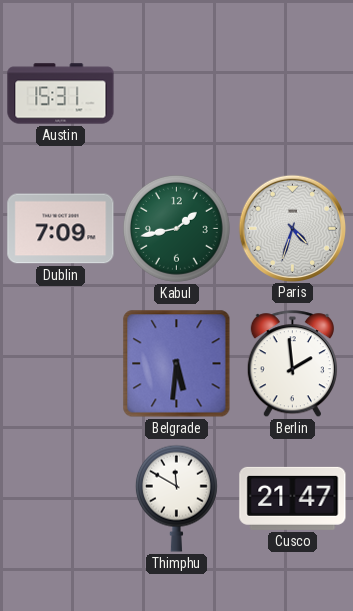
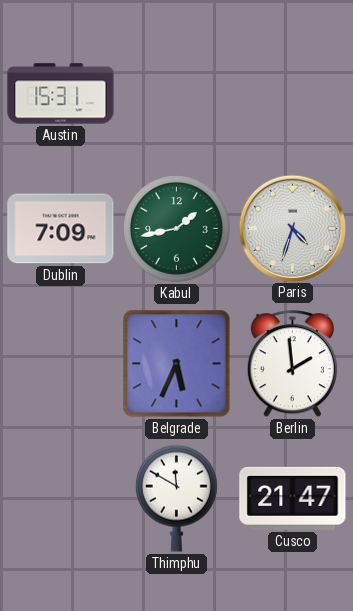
Belgrade: 5:31 -> 5:34 (177, 364)
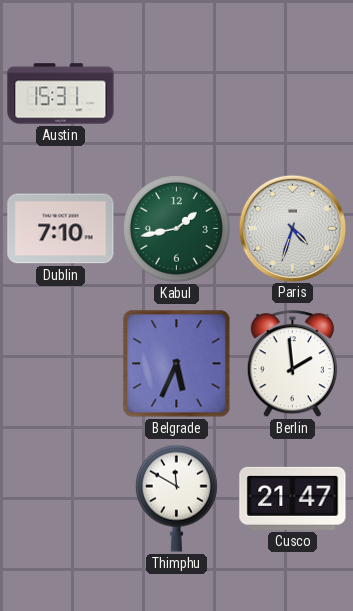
Dublin: 7:09 -> 7:10 (61, 229)
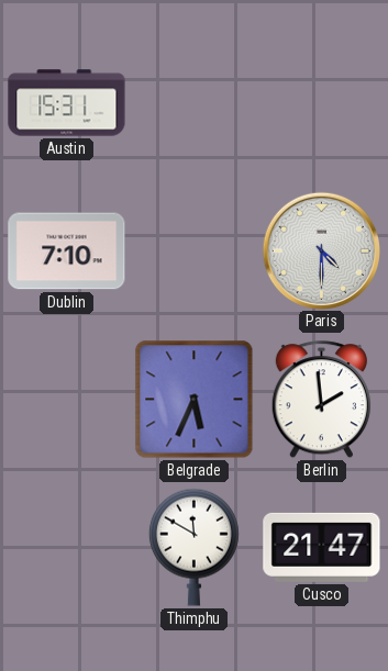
Kabul: 1:43 -> none (176, 228)
Paris: 4:33 -> 4:30 (321, 250)
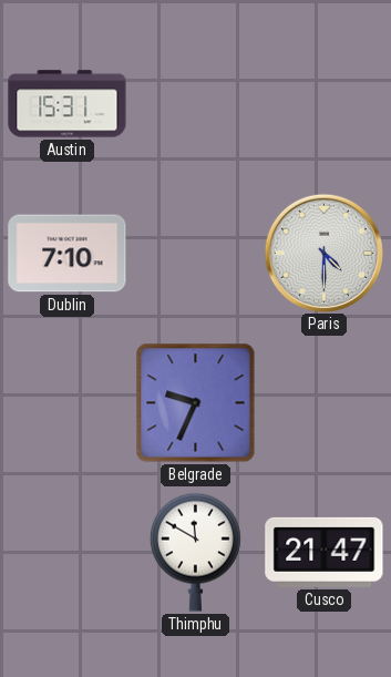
Belgrade: 5:34 -> 9:34 (196, 403)
Berlin: 1:59 -> none (321, 400)
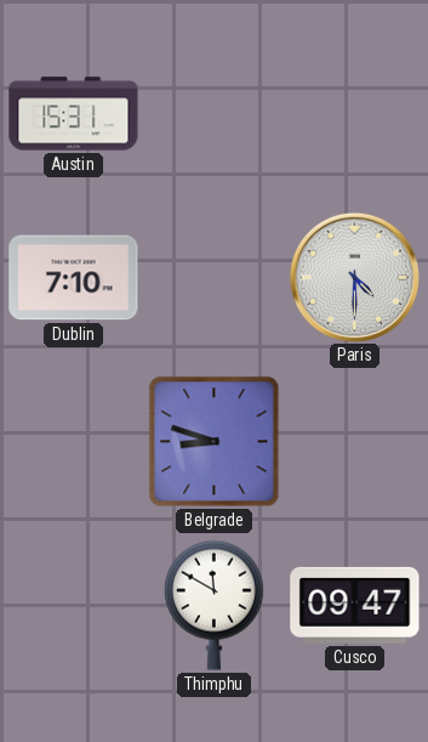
Belgrade: 9:34 -> 8:48 (215, 442)
Cusco: 21:47 -> 09:47 (355, 605)
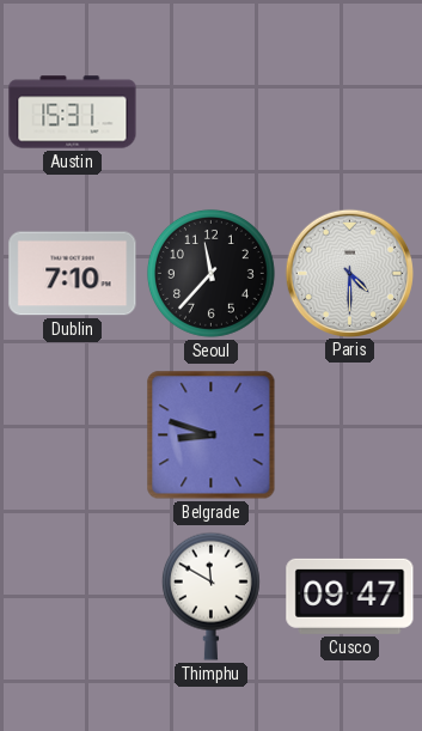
Seoul: none -> 11:37 (210, 273)
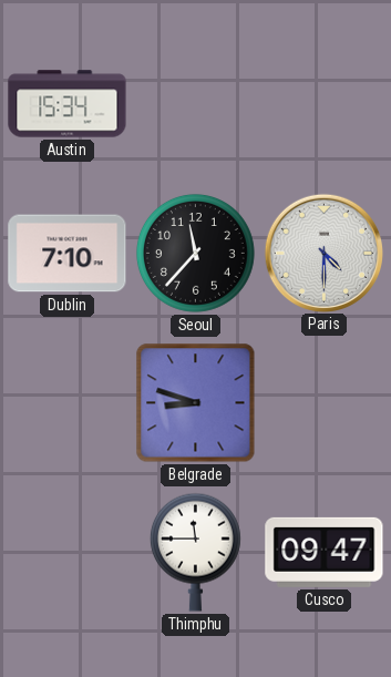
Austin: 15:31 -> 15:34 (68, 104)
Thimphu: 11:50 -> 11:45 (195, 552)
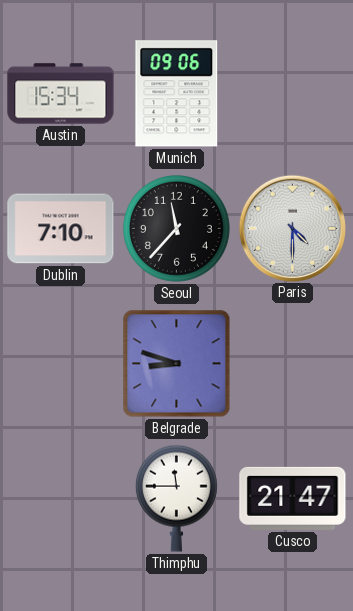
Munich: none -> 09:06 (177, 94)
Cusco: 09:47 -> 21:47 (293, 498)
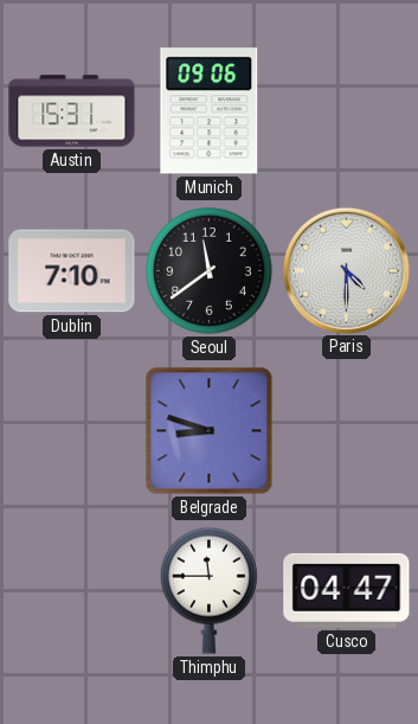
Austin: 15:34 -> 15:31 (72, 111)
Seoul: 11:37 -> 11:39 (208, 270)
Cusco: 21:47 -> 04:47 (347, 590)
